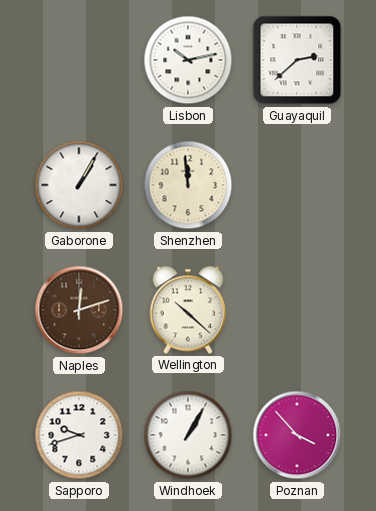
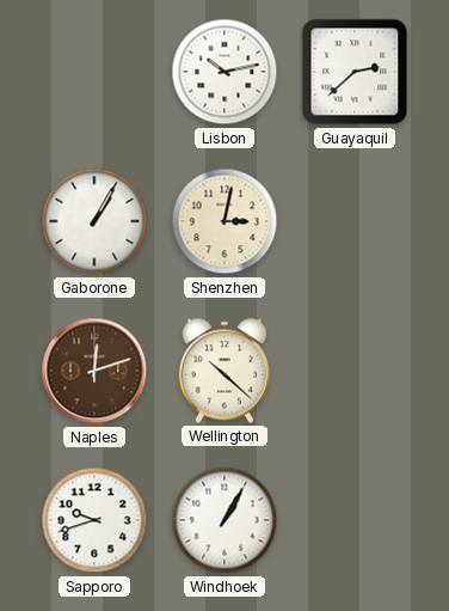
Shenzhen: 11:59 -> 3:02 (224, 221)
Poznan: 3:53 -> none (297, 435)
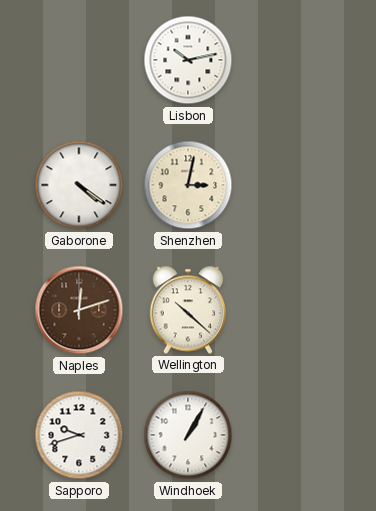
Guayaquil: 2:38 -> none (355, 72)
Gaborone: 1:05 -> 4:21 (79, 185)
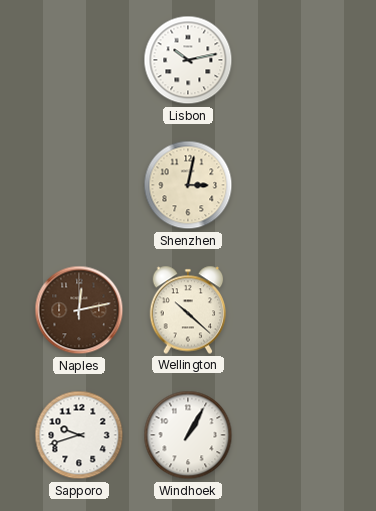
Gaborone: 4:21 -> none (79, 185)
Naples: 12:12 -> 12:13 (79, 310)
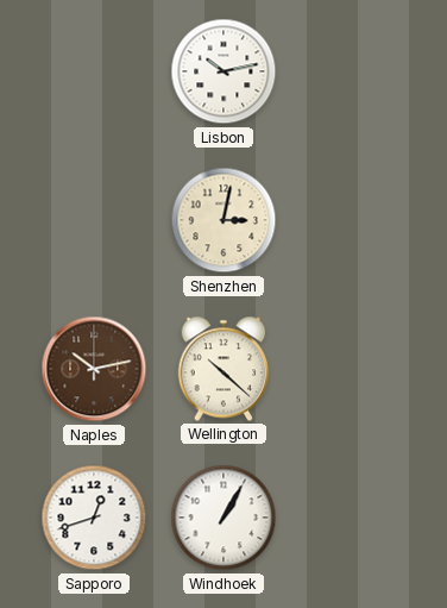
Naples: 12:13 -> 10:13 (94, 369)
Sapporo: 9:42 -> 12:42 (94, 518)
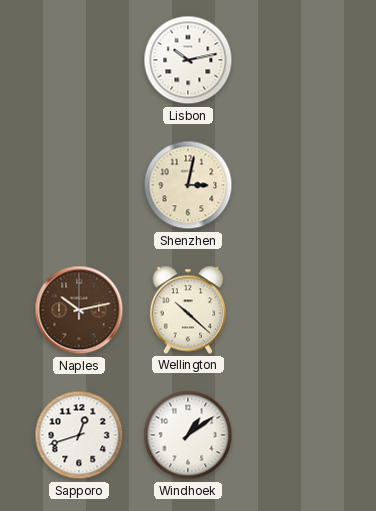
Windhoek: 1:05 -> 1:09 (188, 435)
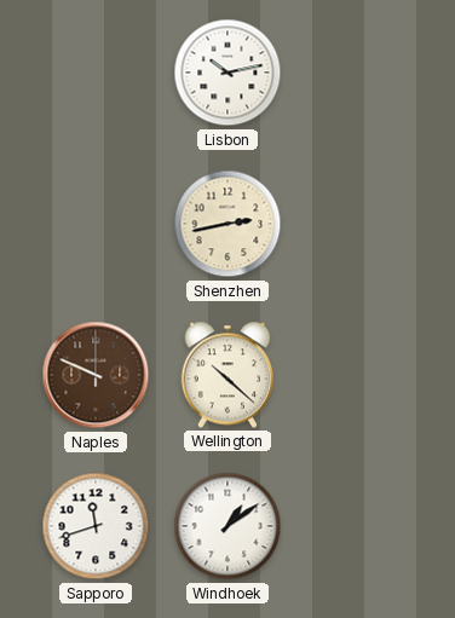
Shenzhen: 3:02 -> 2:43 (227, 224)
Naples: 10:13 -> 9:49 (96, 375)
Sapporo: 12:42 -> 11:42 (96, 526)
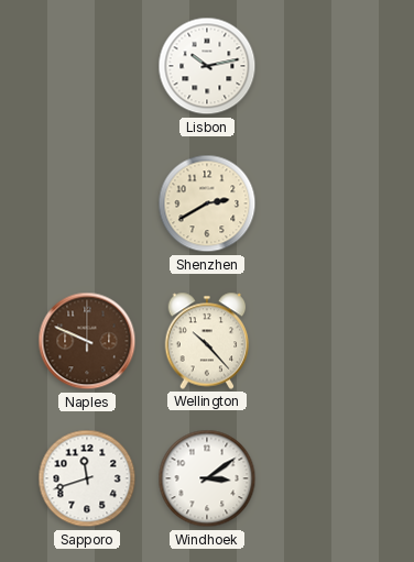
Shenzhen: 2:43 -> 2:40 (207, 203)
Wellington: 10:22 -> 10:23 (207, 341)
Windhoek: 1:09 -> 3:09 (207, 478)
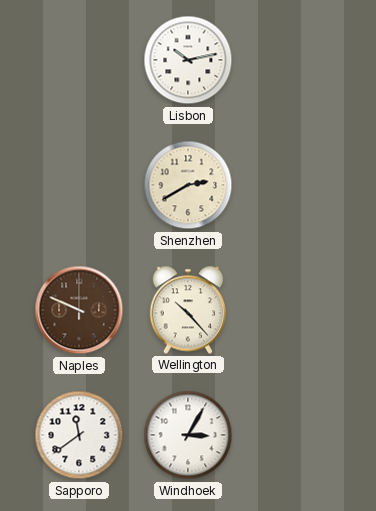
Sapporo: 11:42 -> 11:39 (79, 435)
Windhoek: 3:09 -> 3:05 (188, 435)
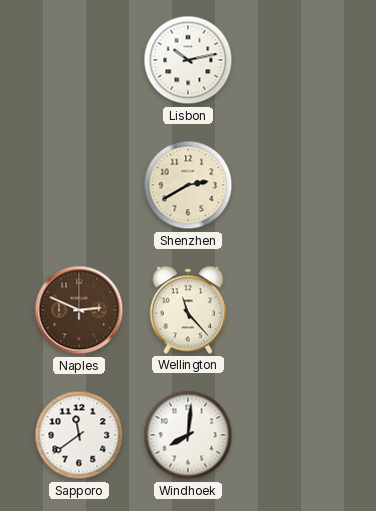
Naples: 9:49 -> 2:49 (79, 310)
Wellington: 10:23 -> 11:23 (188, 310)
Windhoek: 3:05 -> 8:01 (188, 435)
